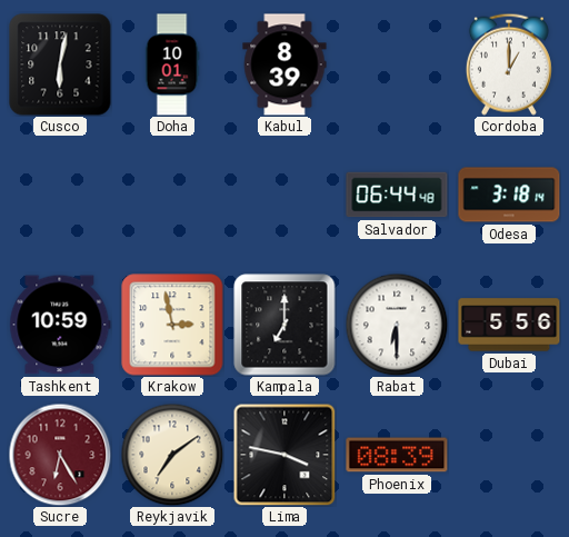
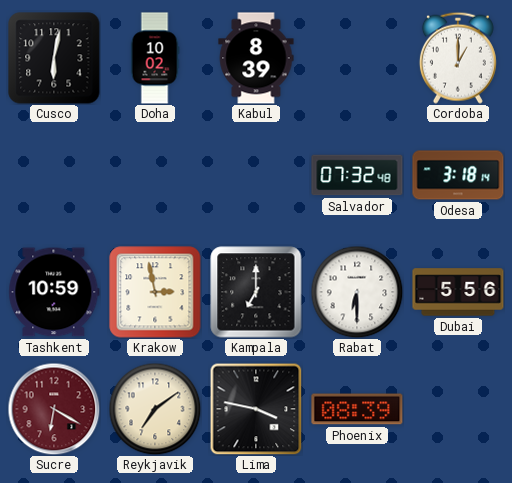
Doha: 10:01 -> 10:02 (155, 58)
Salvador: 06:44 -> 07:32 (357, 175)
Sucre: 6:25 -> 6:20 (54, 409)
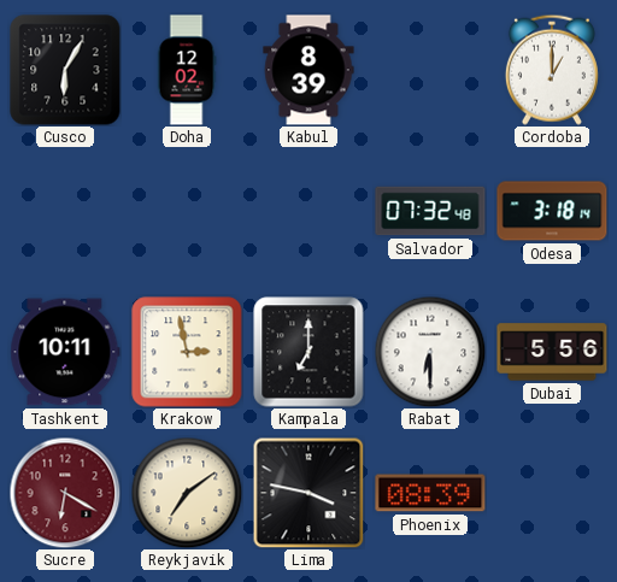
Cusco: 6:02 -> 6:05 (65, 70)
Doha: 10:02 -> 12:02 (187, 70)
Tashkent: 10:59 -> 10:11 (65, 352)
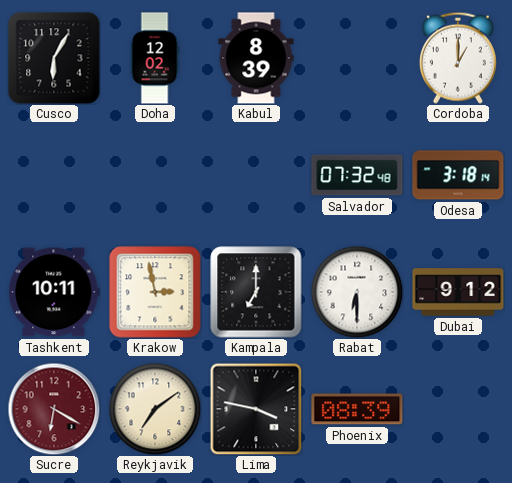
Dubai: 5:56 -> 9:12 (458, 292)
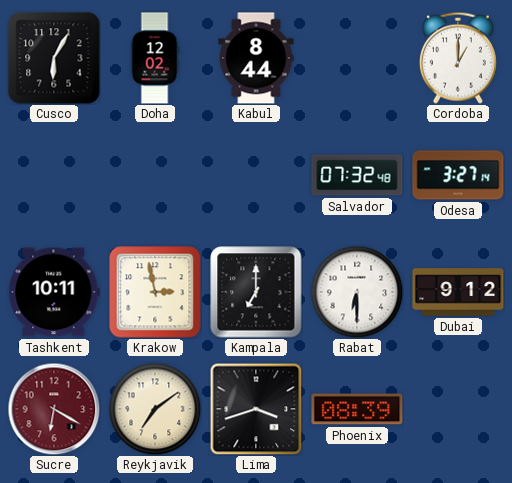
Kabul: 8:39 -> 8:44 (256, 58)
Odesa: 3:18 -> 3:27 (458, 175)
Lima: 3:47 -> 3:42 (256, 409)
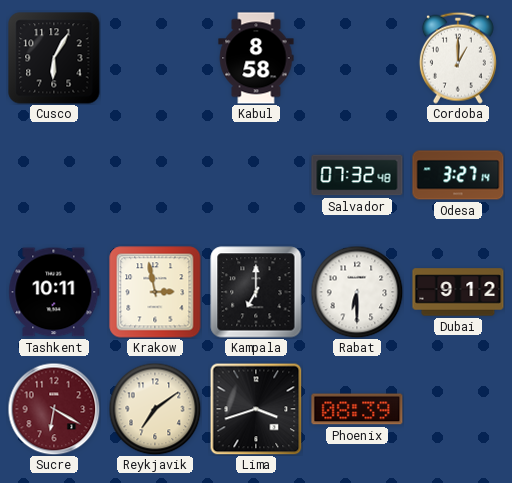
Doha: 12:02 -> none (155, 58)
Kabul: 8:44 -> 8:58 (256, 58)
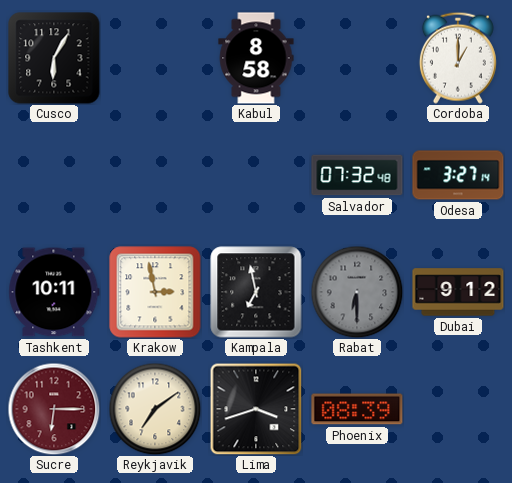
Kampala: 7:00 -> 6:58 (256, 292)
Rabat dial: white -> grey (357, 292)
Sucre: 6:20 -> 6:15 (54, 409)
